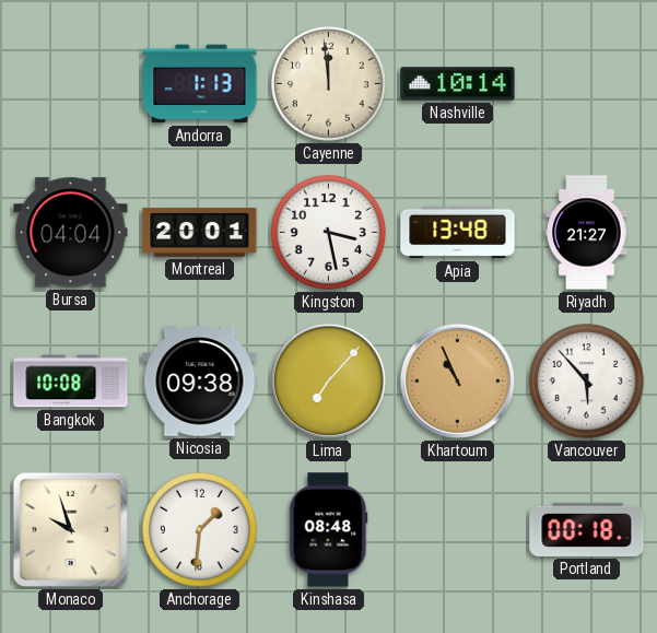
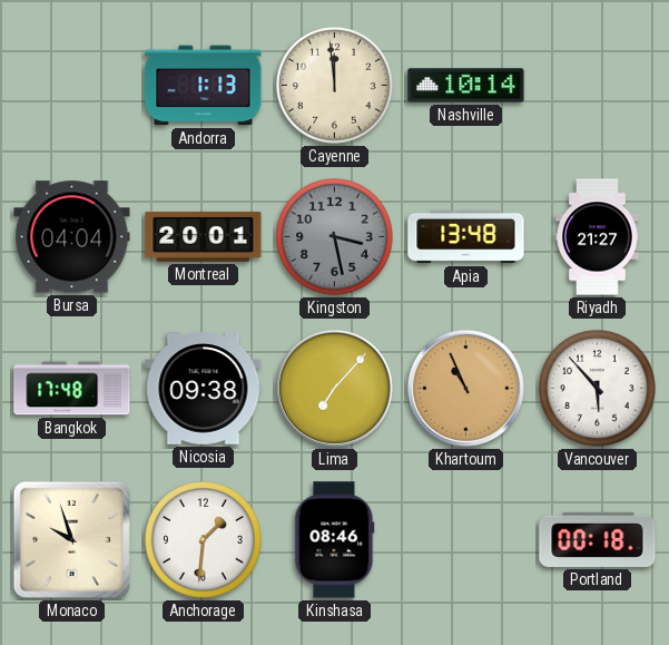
Kingston dial: white -> grey (335, 237)
Bangkok: 10:08 -> 17:48 (72, 389)
Kinshasa: 08:48 -> 08:46 (335, 540)
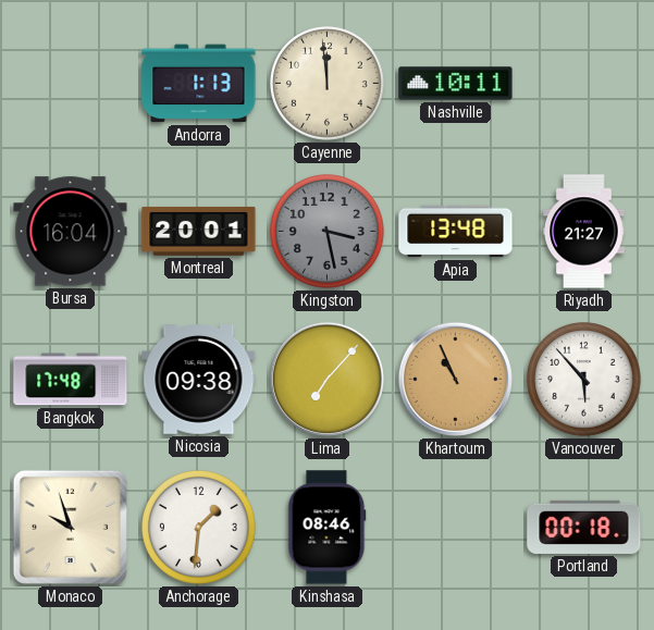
Nashville: 10:14 -> 10:11 (456, 84)
Bursa: 04:04 -> 16:04 (71, 232)
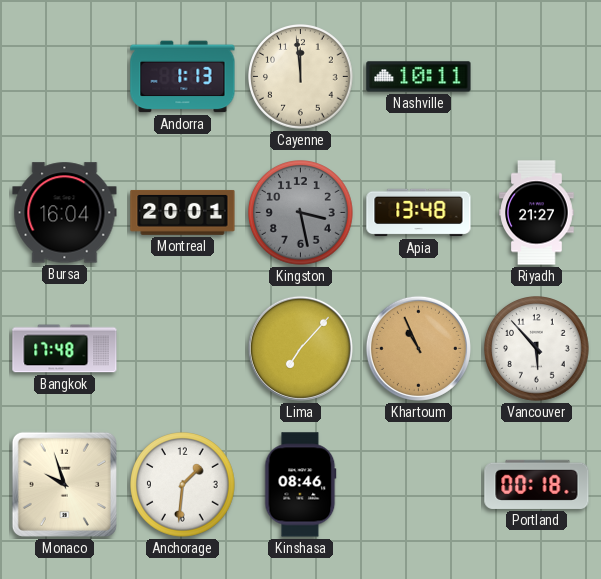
Nicosia: 09:38 -> none (199, 380)
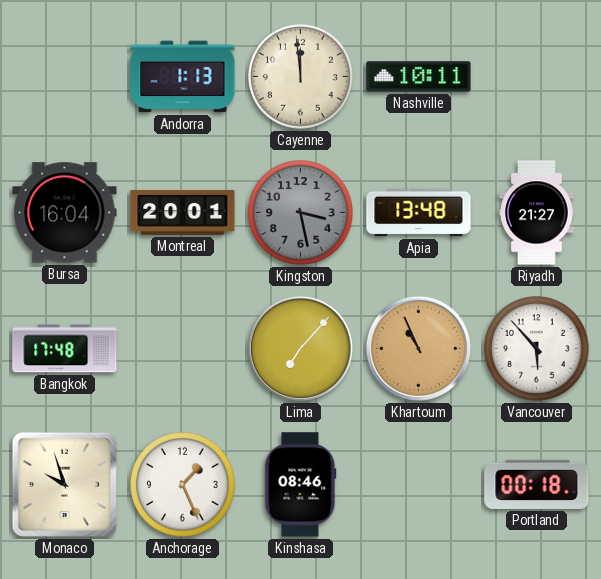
Anchorage: 1:31 -> 1:26 (183, 485)
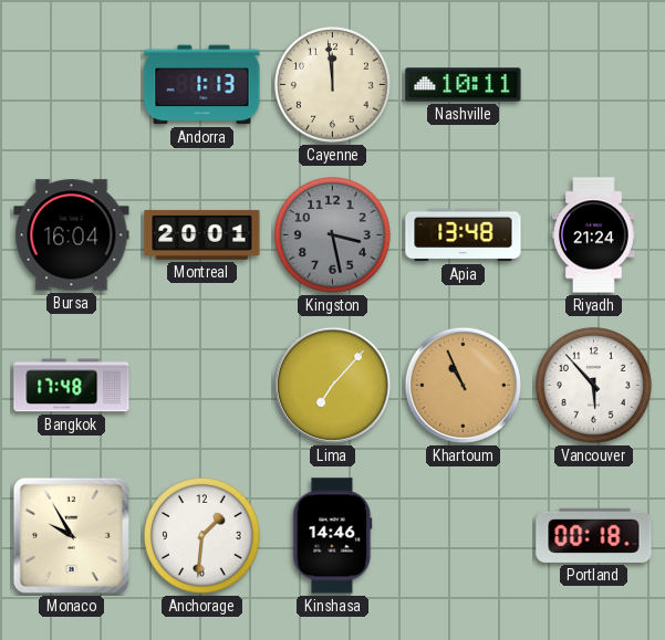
Riyadh: 21:27 -> 21:24 (594, 235)
Monaco: 9:57 -> 9:55 (71, 535)
Anchorage: 1:26 -> 1:31 (202, 536)
Kinshasa: 08:46 -> 14:46 (333, 536)
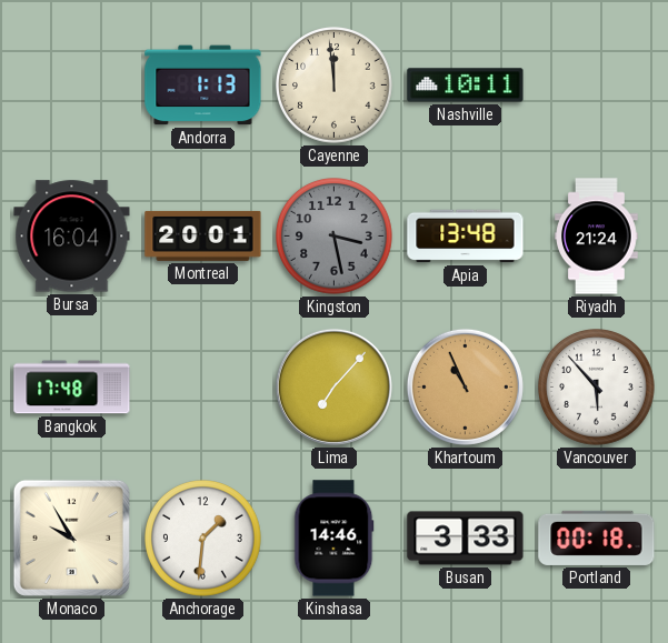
Busan: none -> 3:33 (466, 539)
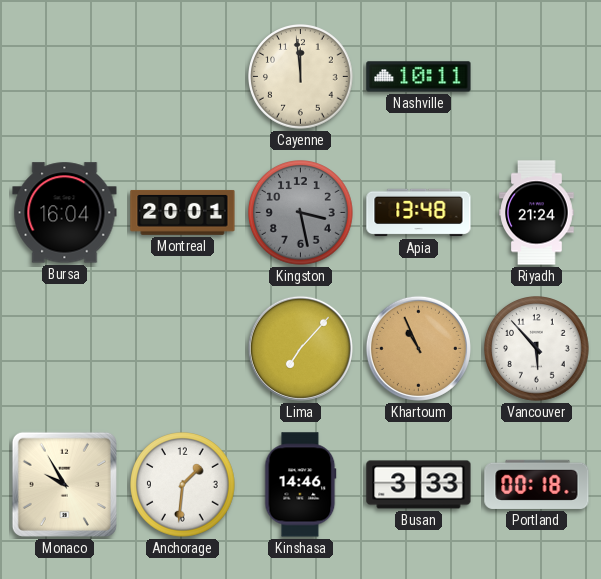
Andorra: 1:13 -> none (203, 86)
Bangkok: 17:48 -> none (72, 388)
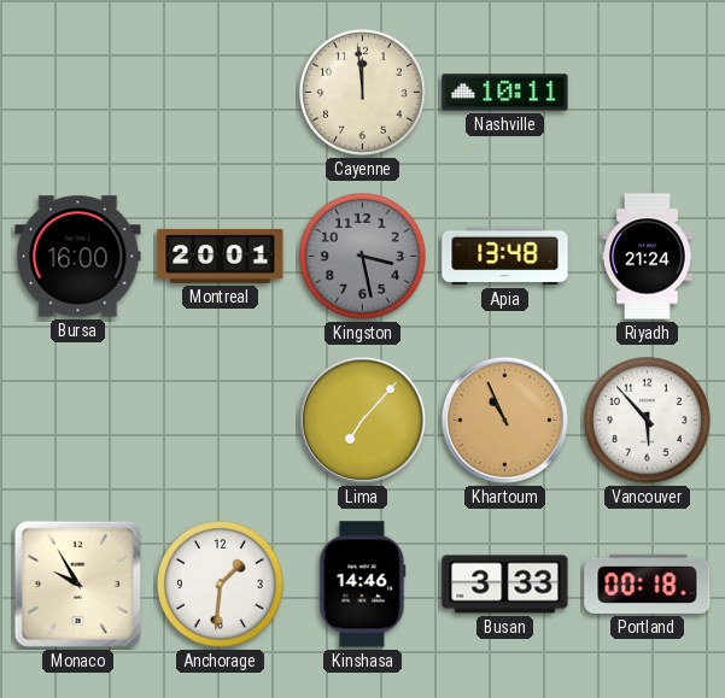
Bursa: 16:04 -> 16:00 (78, 257)
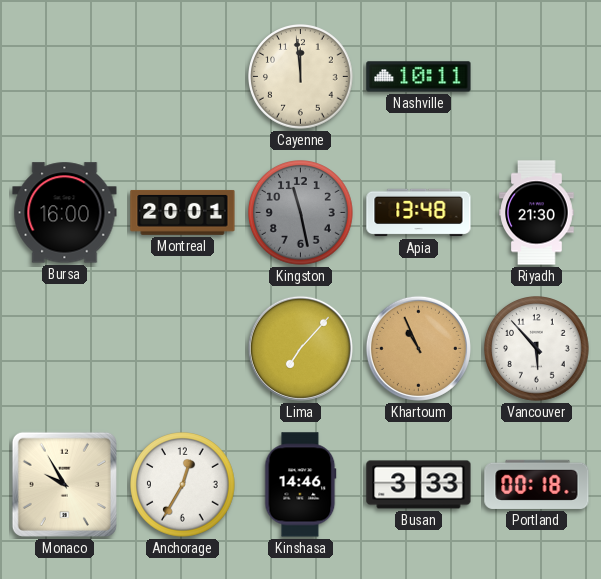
Kingston: 3:28 -> 11:28 (301, 213)
Riyadh: 21:24 -> 21:30 (537, 213)
Anchorage: 1:31 -> 12:35 (183, 485)
